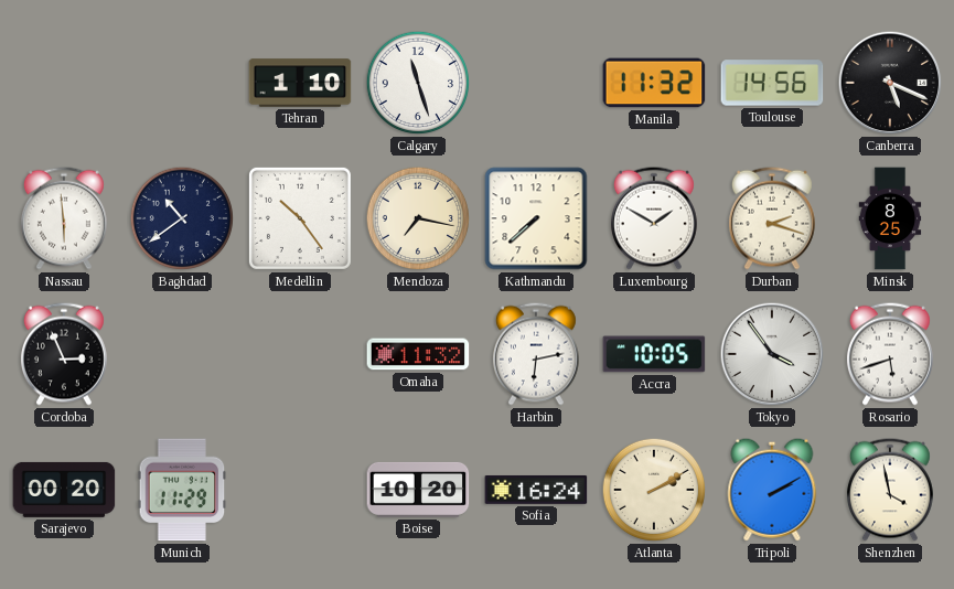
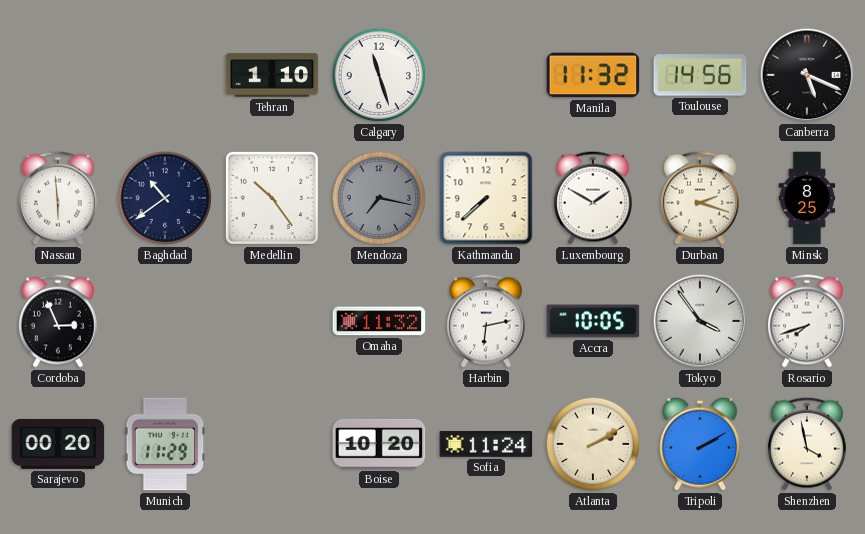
Mendoza dial: cream -> grey (379, 198)
Rosario: 5:42 -> 7:42 (807, 321)
Sofia: 16:24 -> 11:24 (486, 444)
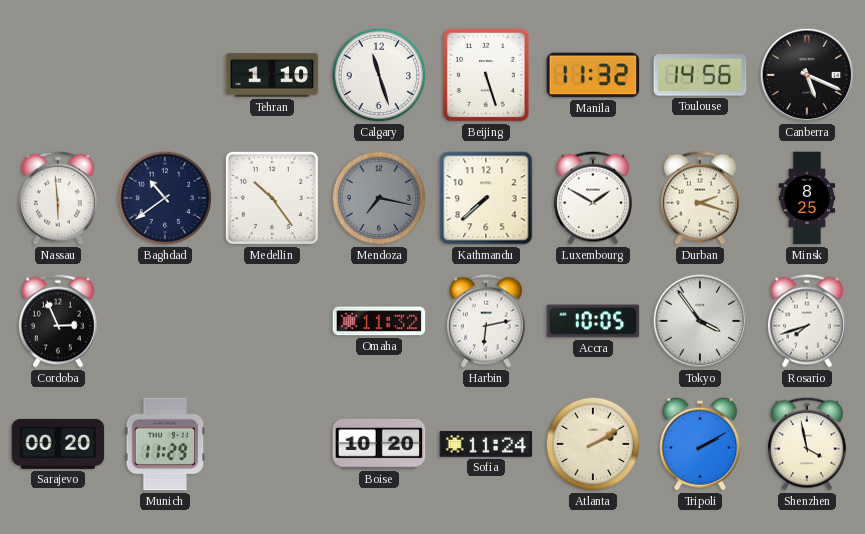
Beijing: none -> 5:27 (486, 75)
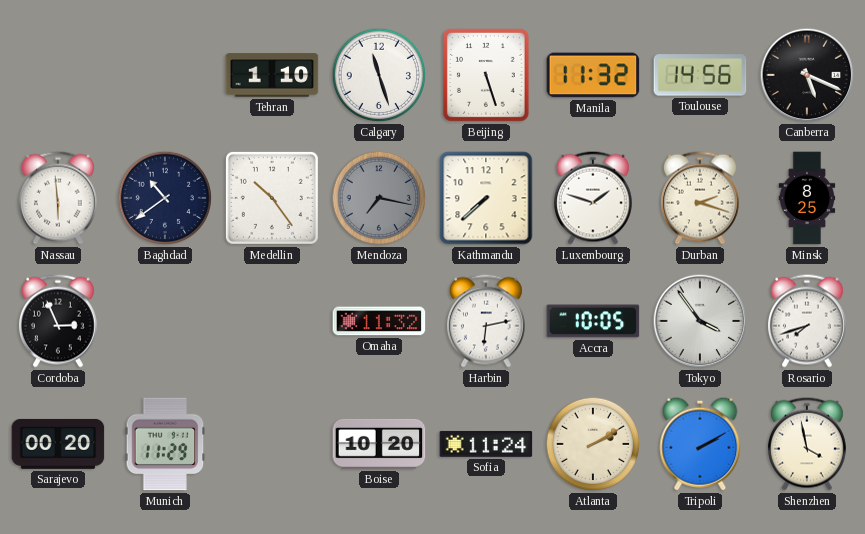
Luxembourg: 1:50 -> 1:48 (593, 198)
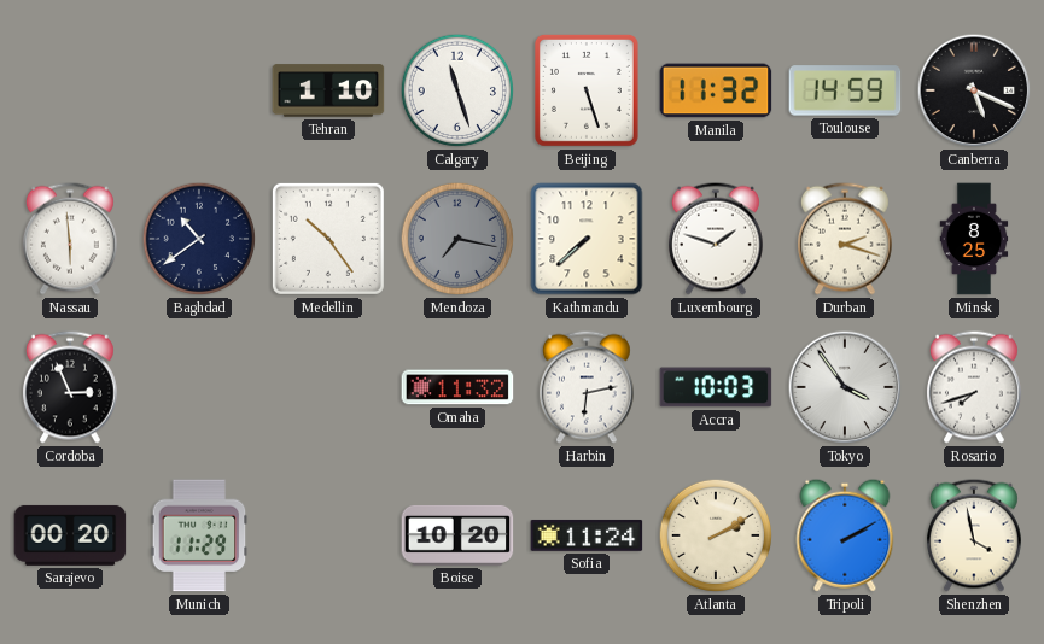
Toulouse: 14:56 -> 14:59 (845, 90)
Accra: 10:05 -> 10:03 (716, 387)
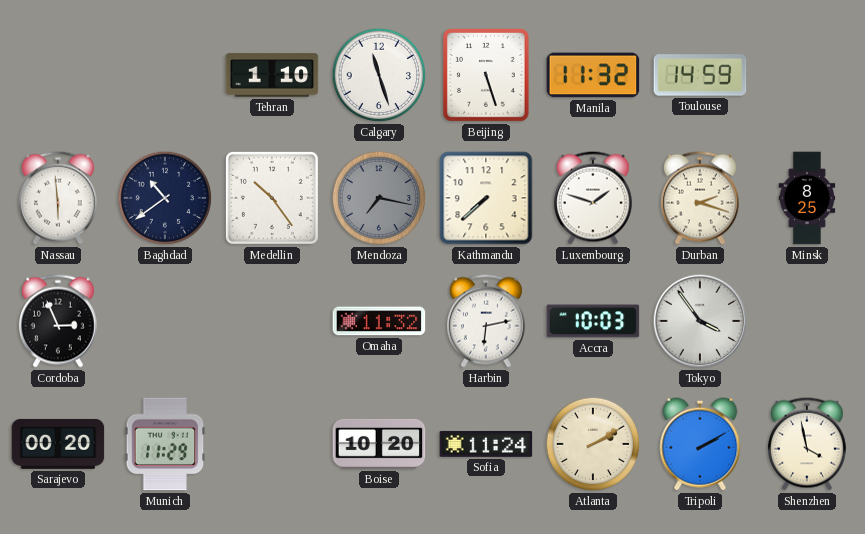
Canberra: 5:19 -> none (974, 90)
Rosario: 7:42 -> none (974, 387)
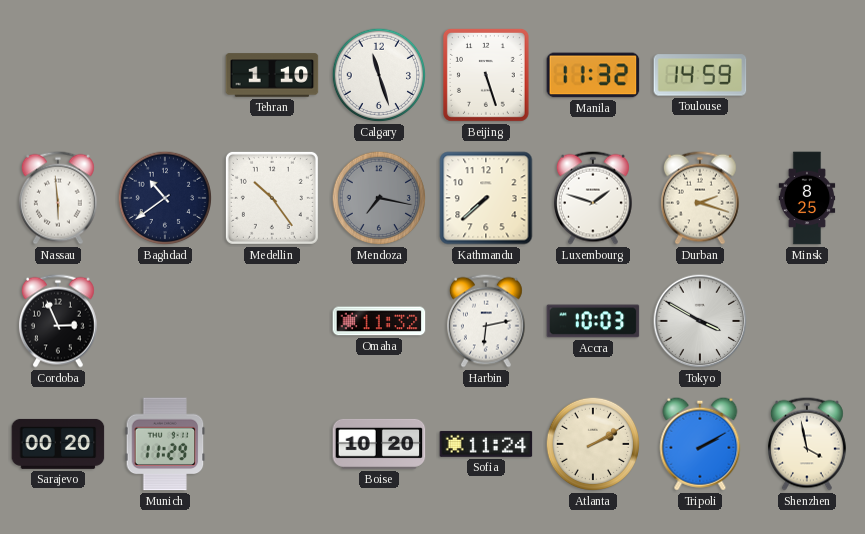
Tokyo: 3:54 -> 3:50 (700, 321)
